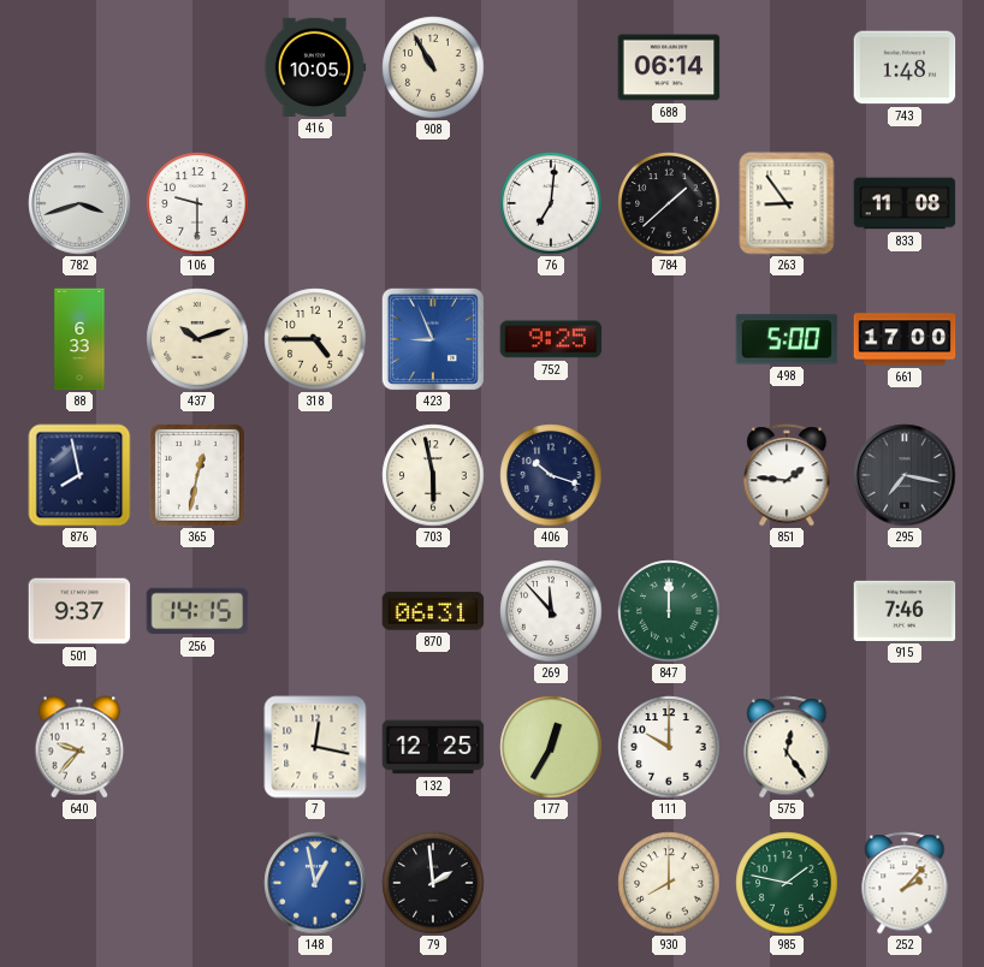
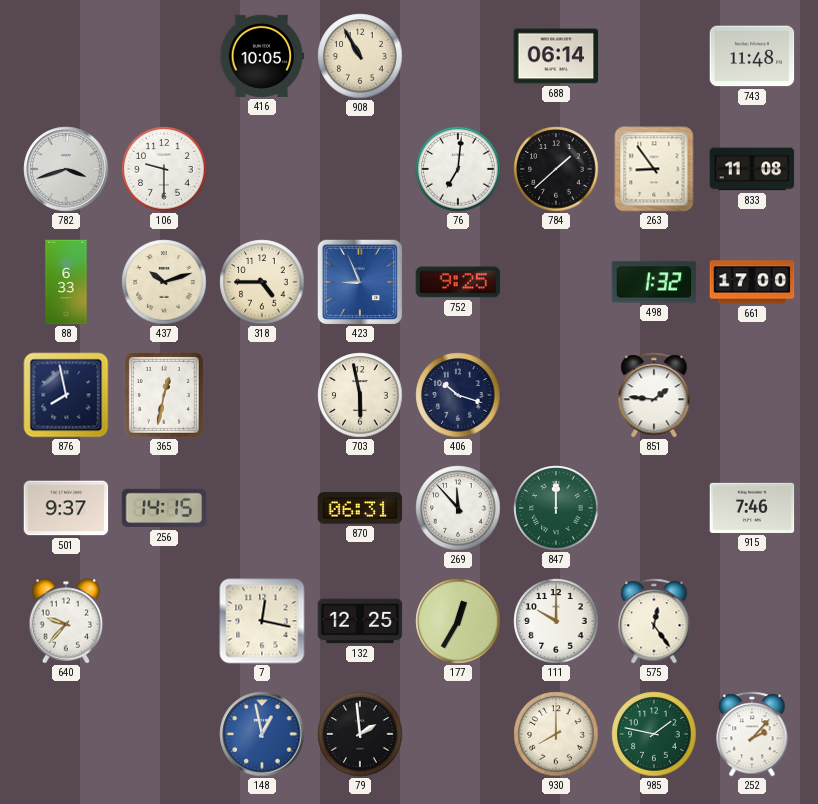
743: 1:48 -> 11:48 (752, 56)
498: 5:00 -> 1:32 (654, 282)
295: 7:17 -> none (905, 475)
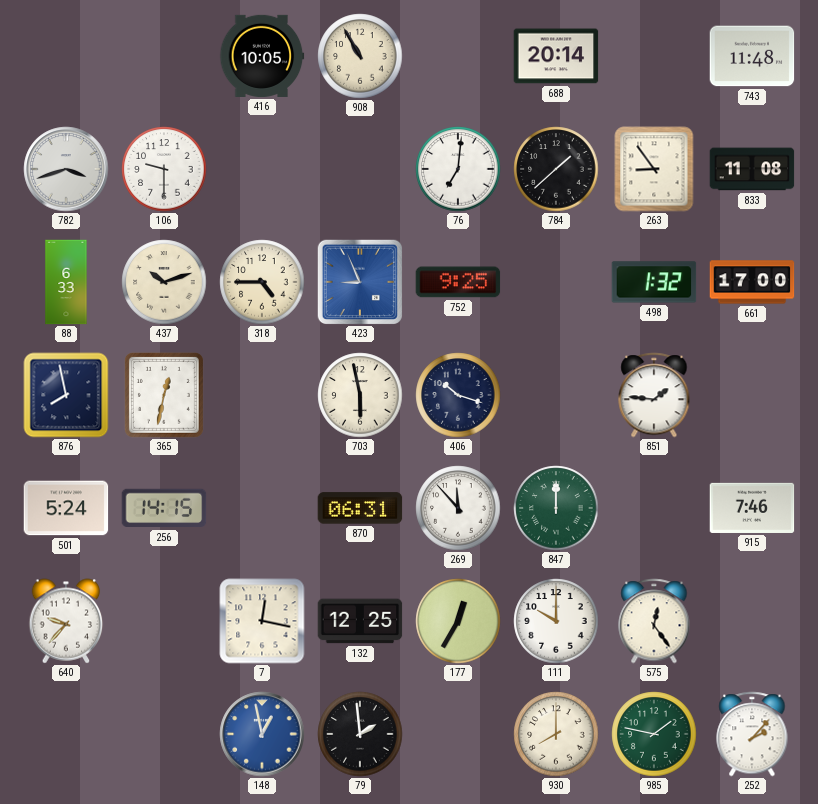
688: 06:14 -> 20:14 (556, 56)
501: 9:37 -> 5:24 (66, 508)
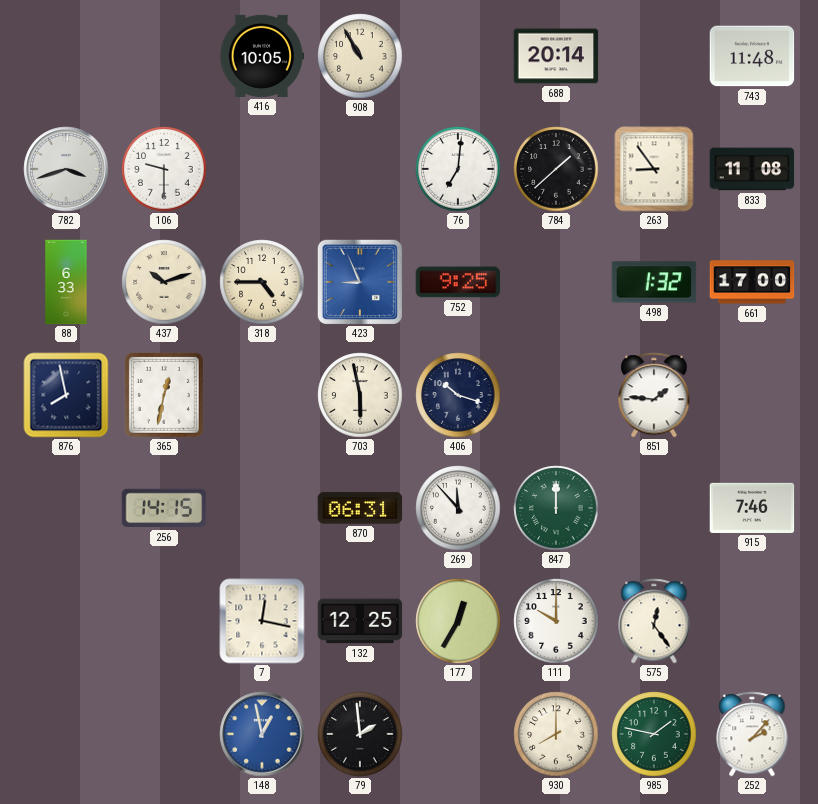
501: 5:24 -> none (66, 508)
640: 9:37 -> none (66, 621)
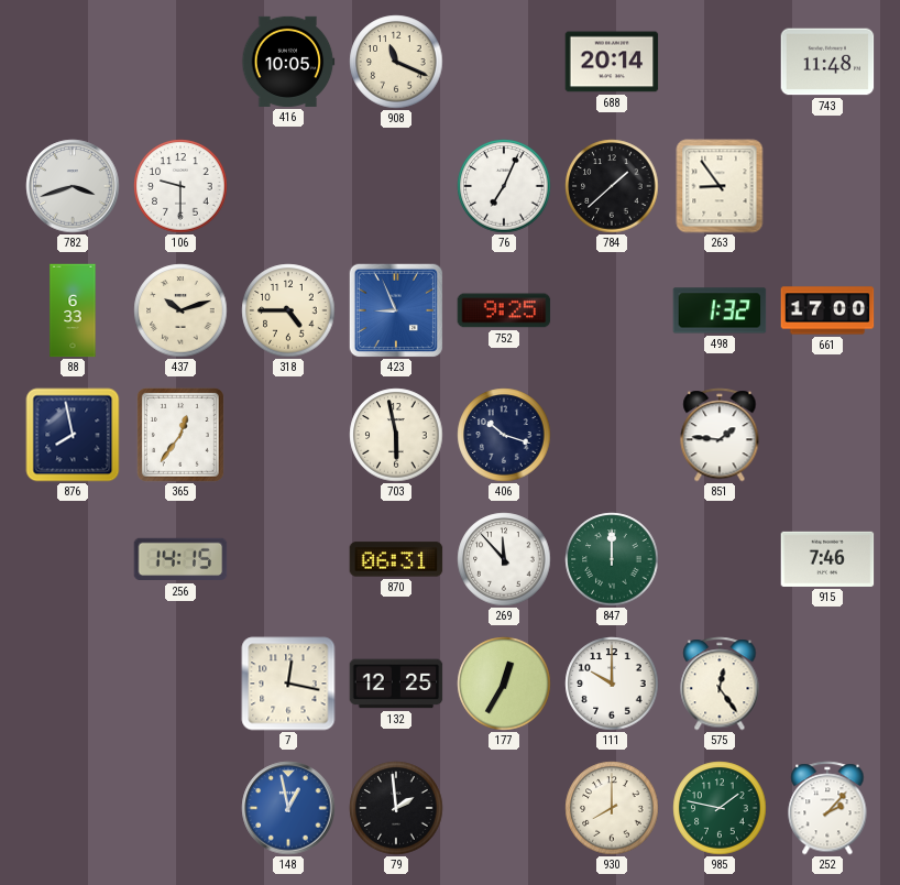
908: 10:55 -> 11:19 (396, 62)
76: 7:01 -> 7:04 (504, 186)
833: 11:08 -> none (752, 169)
365: 12:32 -> 12:36 (180, 435)
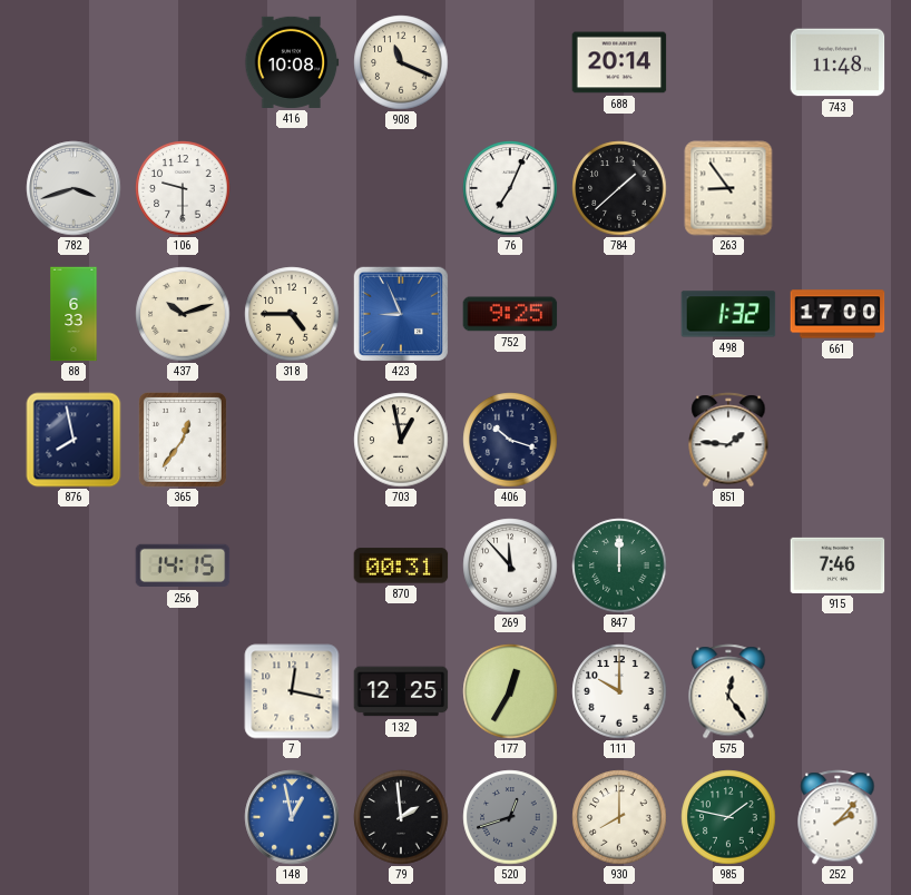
416: 10:05 -> 10:08 (292, 62)
703: 5:58 -> 12:58 (401, 440)
870: 06:31 -> 00:31 (401, 565)
520: none -> 12:42 (510, 817)
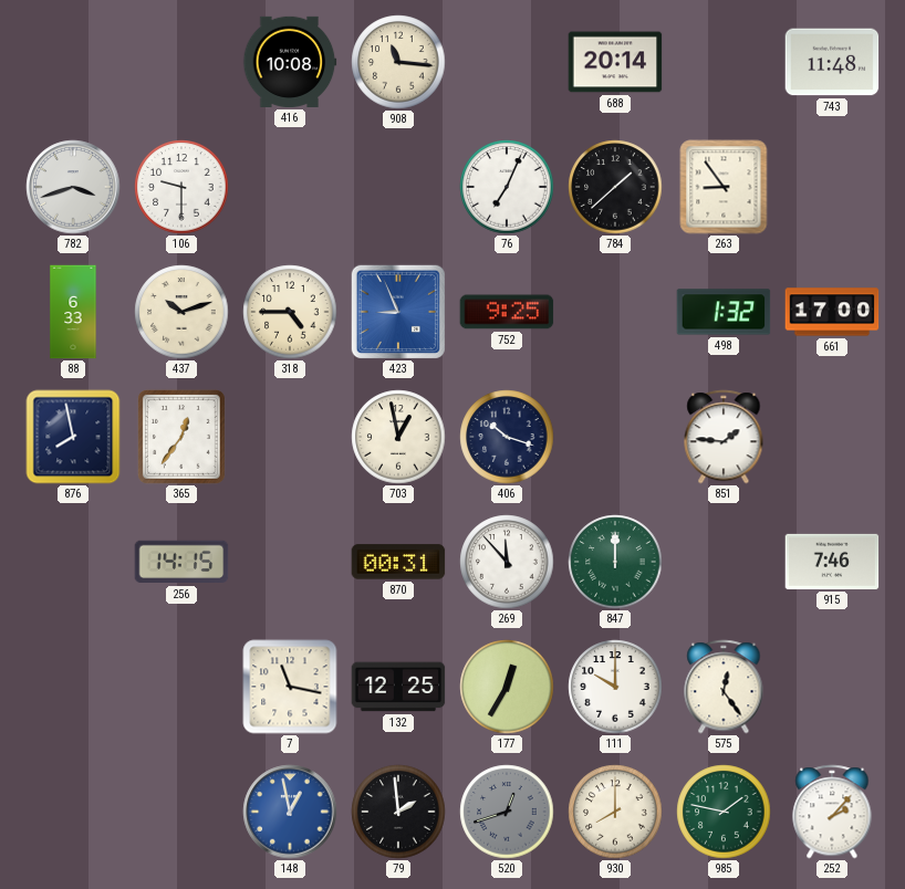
908: 11:19 -> 11:16 (398, 62)
7: 12:17 -> 11:17 (290, 687)
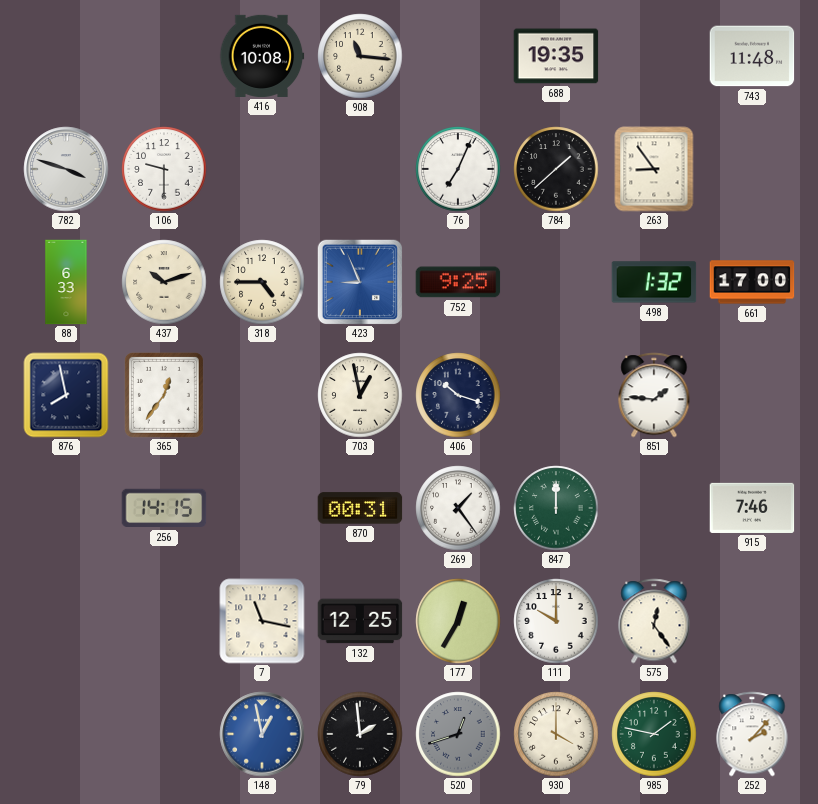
688: 20:14 -> 19:35 (556, 56)
782: 3:42 -> 3:48 (66, 169)
269: 11:53 -> 1:24 (458, 508)
930: 8:00 -> 4:00 (556, 734)
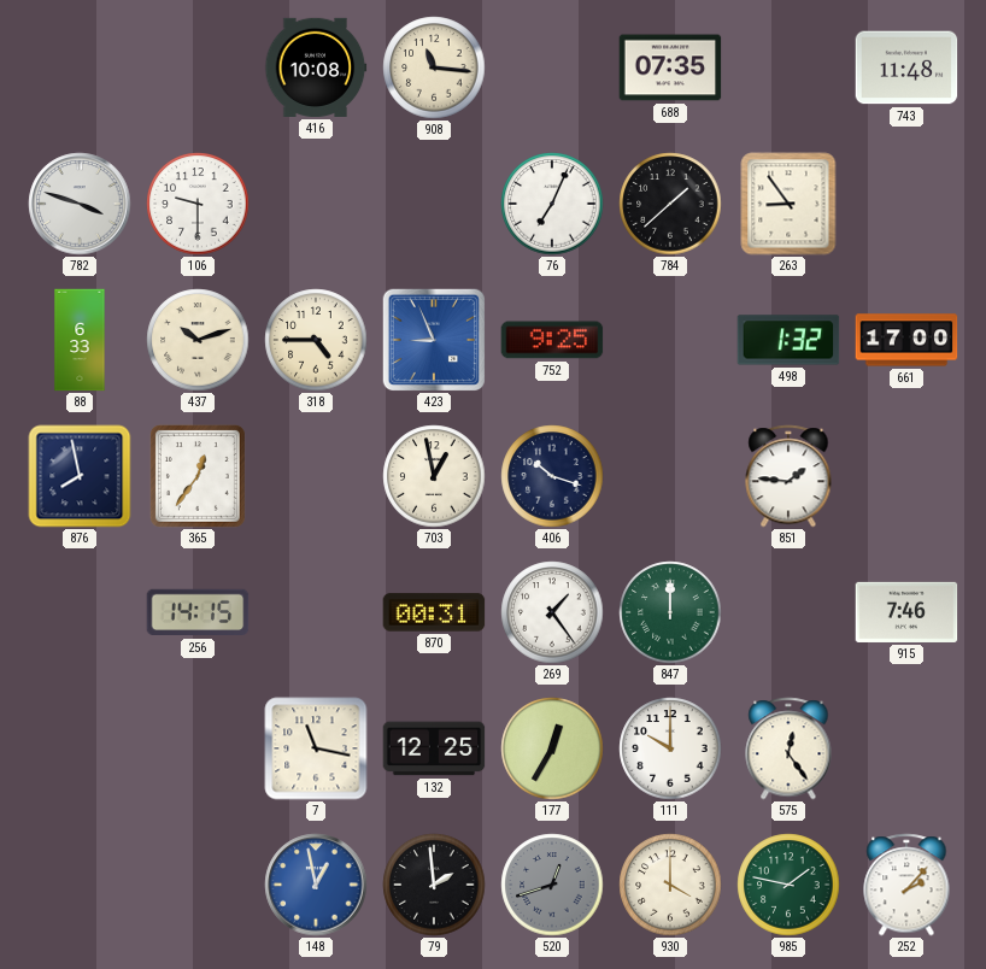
688: 19:35 -> 07:35 (670, 67)
